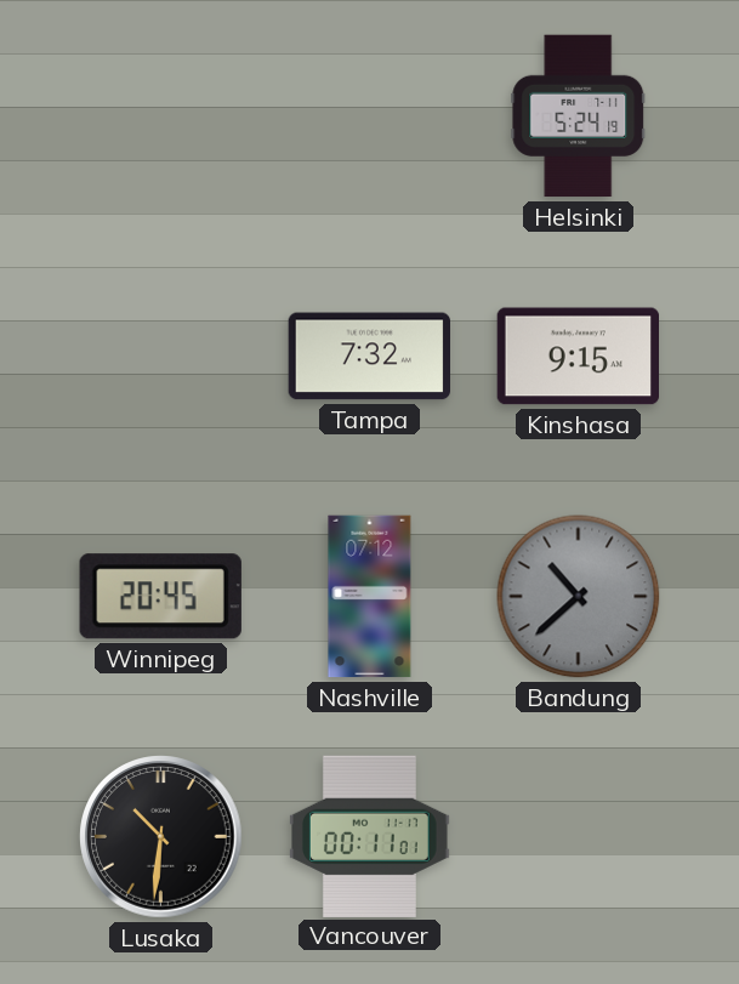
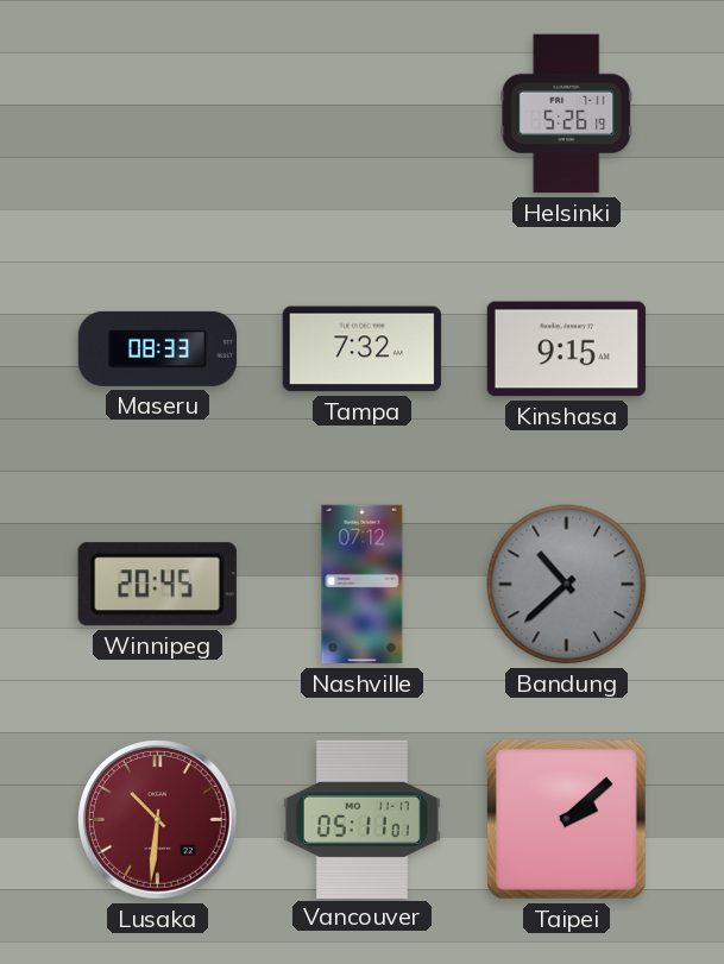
Helsinki: 5:24 -> 5:26 (567, 114)
Maseru: none -> 08:33 (158, 348)
Lusaka dial: black -> burgundy (158, 820)
Vancouver: 00:11 -> 05:11 (363, 819)
Taipei: none -> 2:08 (566, 819)
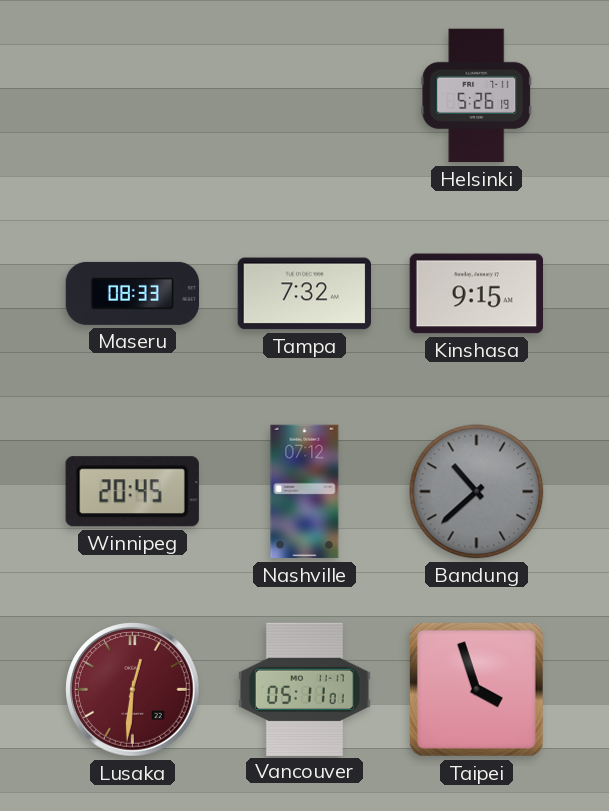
Lusaka: 10:31 -> 12:31 (133, 690)
Taipei: 2:08 -> 3:57 (476, 689)
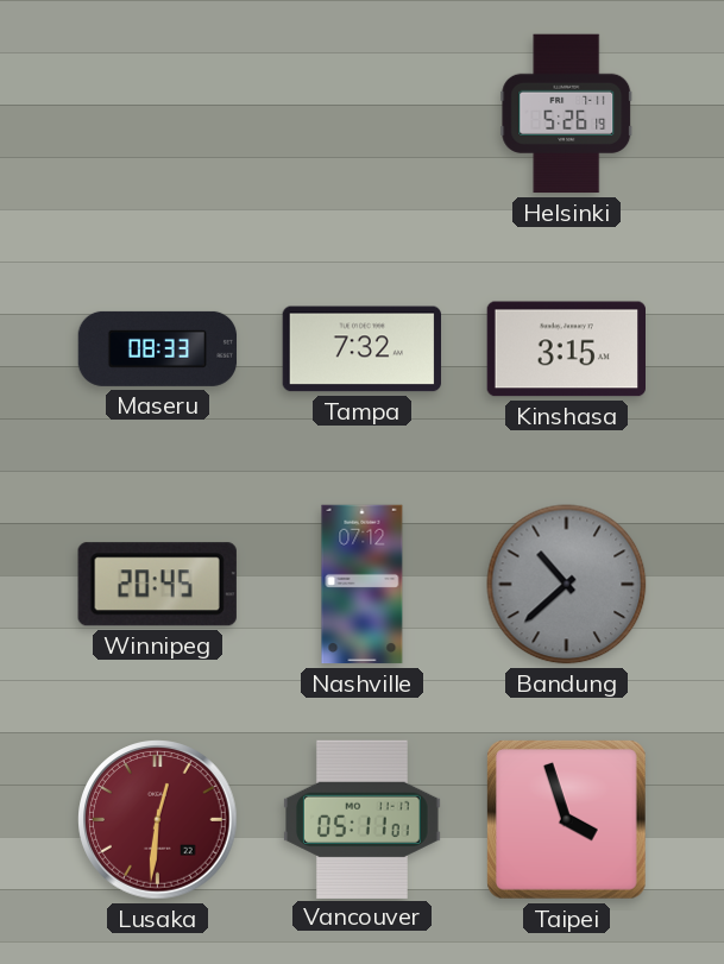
Kinshasa: 9:15 -> 3:15 (566, 349)
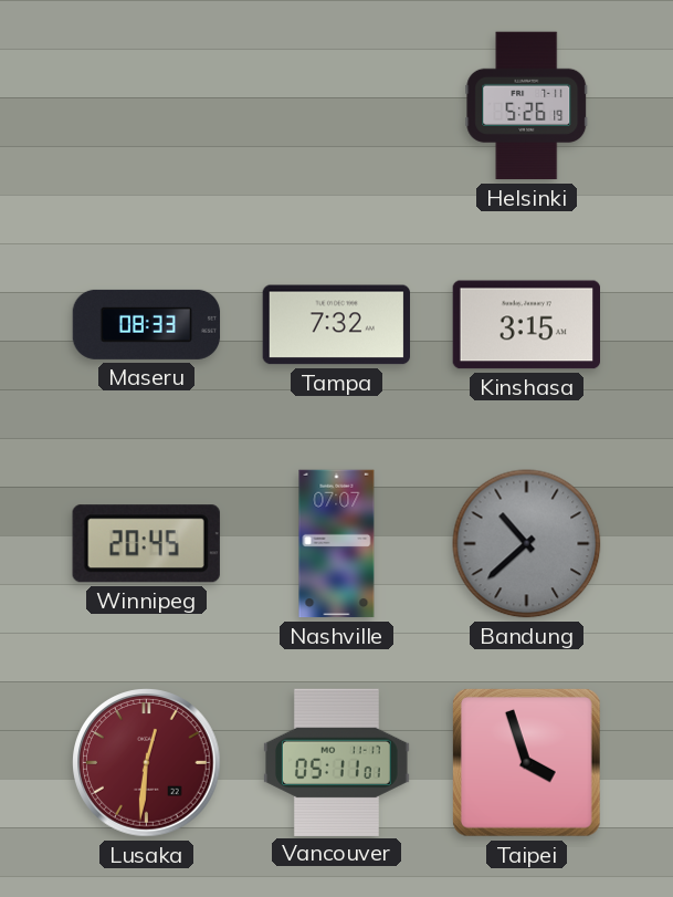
Nashville: 07:12 -> 07:07 (337, 544)
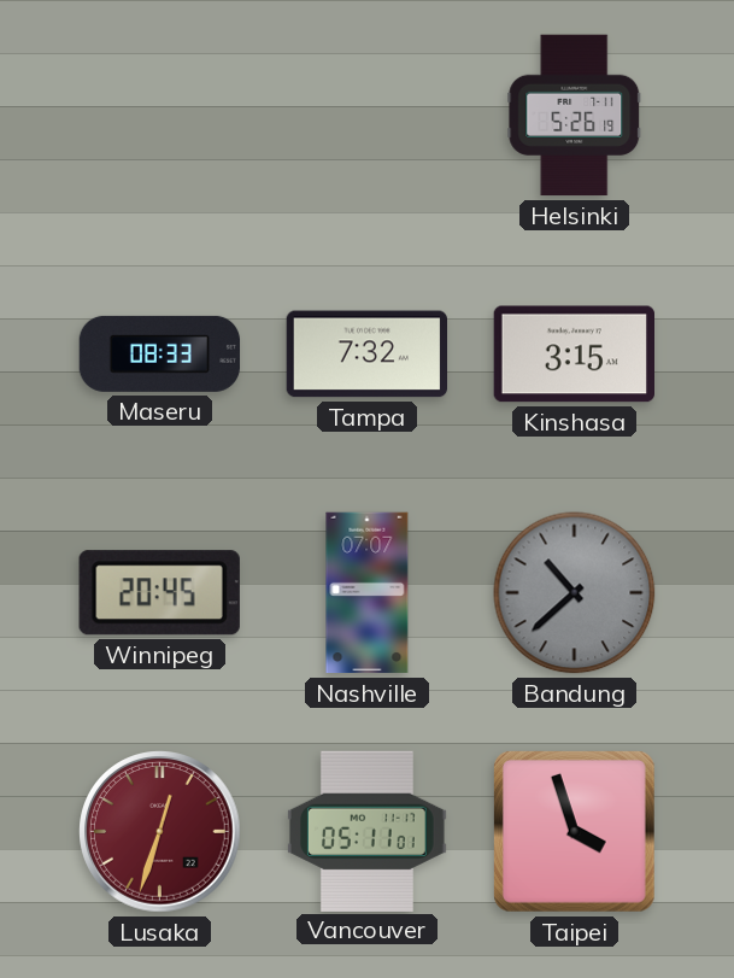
Lusaka: 12:31 -> 12:33 (160, 832)
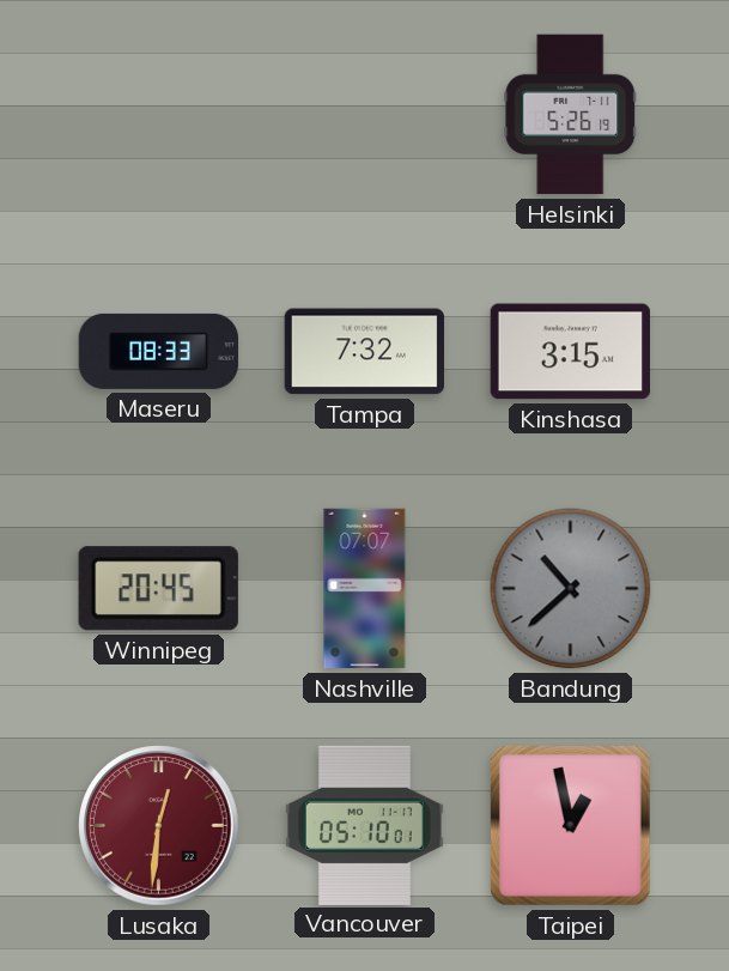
Lusaka: 12:33 -> 12:31 (159, 826)
Vancouver: 05:11 -> 05:10 (365, 825)
Taipei: 3:57 -> 12:58 (570, 825)
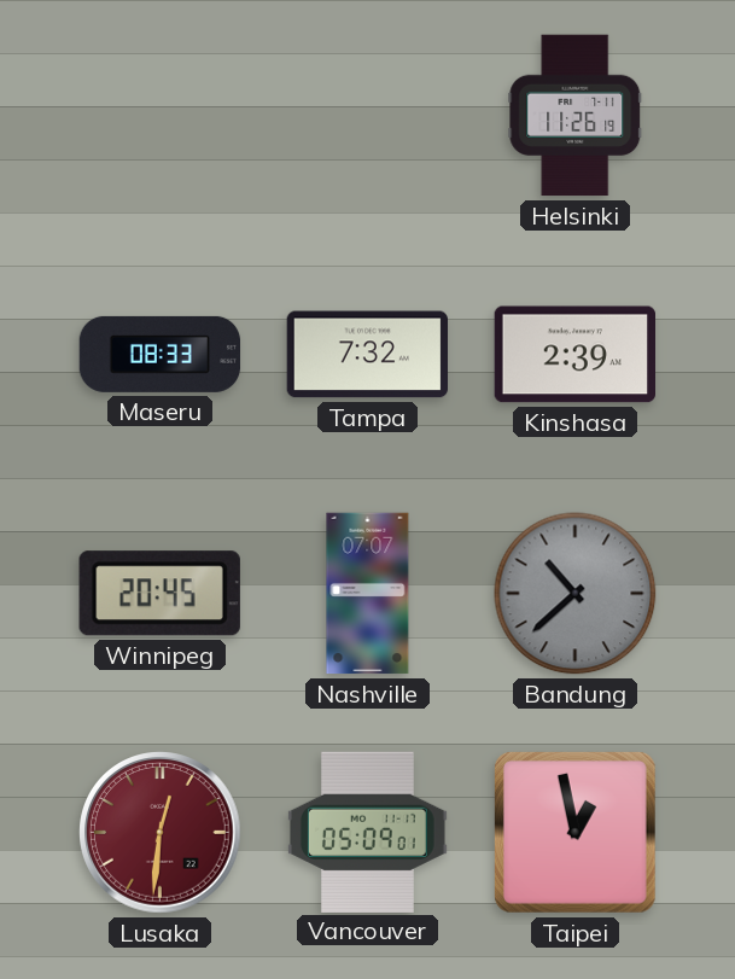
Helsinki: 5:26 -> 11:26 (576, 116)
Kinshasa: 3:15 -> 2:39 (574, 355)
Vancouver: 05:10 -> 05:09 (368, 832)
